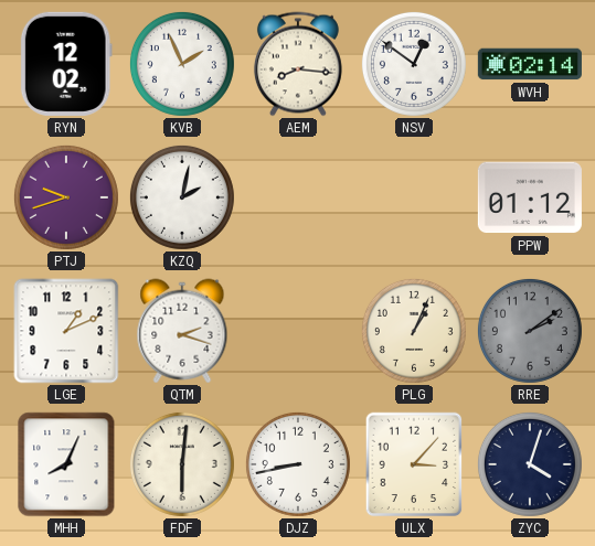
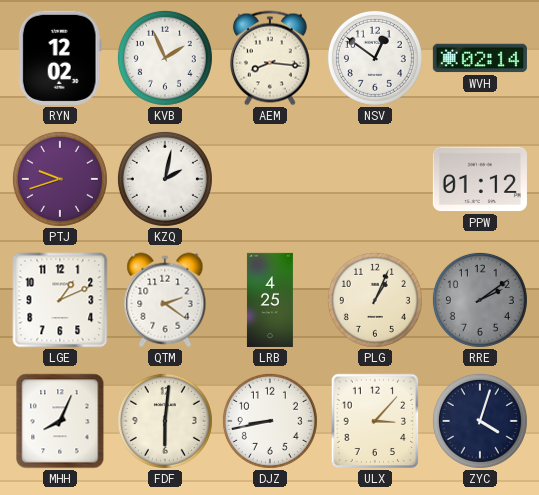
QTM: 2:18 -> 2:21 (165, 300)
LRB: none -> 4:25 (270, 300)
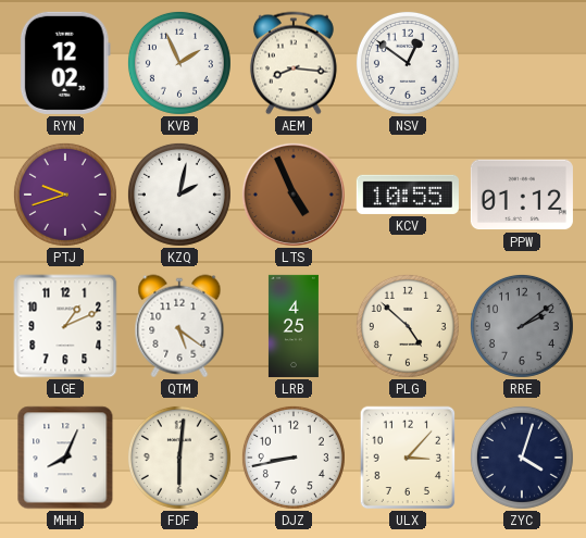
WVH: 02:14 -> none (480, 58)
LTS: none -> 4:56 (294, 195)
KCV: none -> 10:55 (408, 195)
QTM: 2:21 -> 5:21 (179, 326)
PLG: 1:04 -> 4:52 (408, 326)
